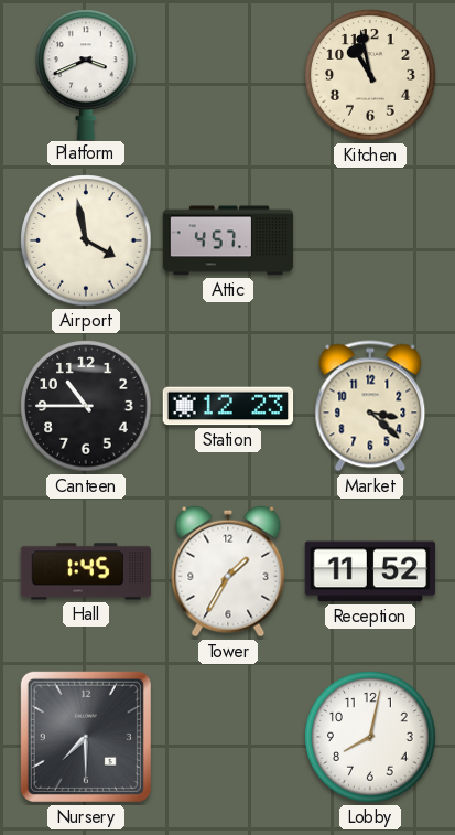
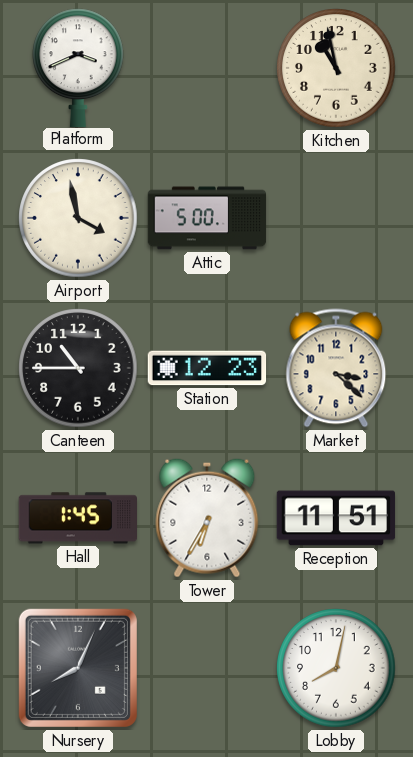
Attic: 4:57 -> 5:00 (207, 218)
Tower: 1:35 -> 6:35 (207, 518)
Reception: 11:52 -> 11:51 (336, 518)
Nursery: 7:30 -> 8:04 (78, 668)
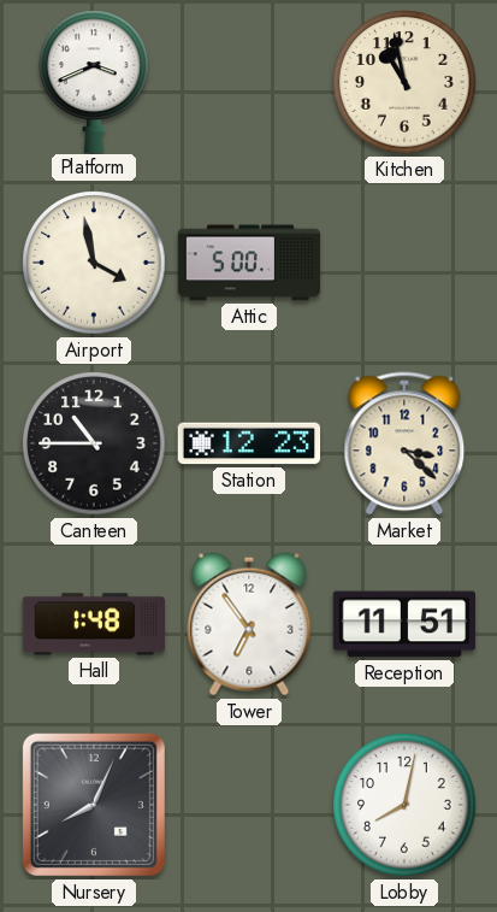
Hall: 1:45 -> 1:48 (93, 624)
Tower: 6:35 -> 6:54 (249, 624)
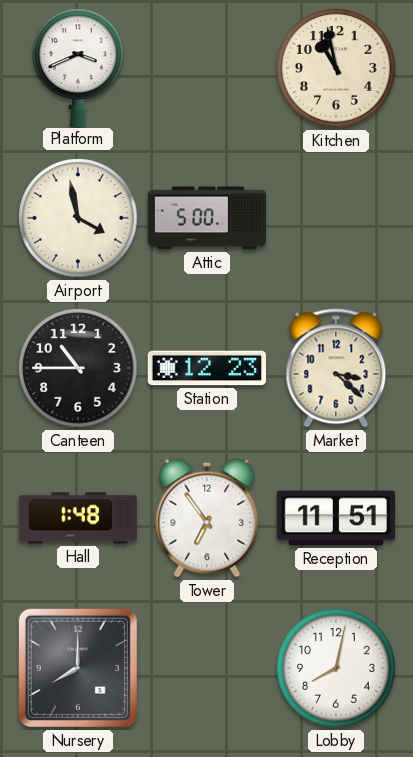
Nursery: 8:04 -> 8:00 (78, 668)
